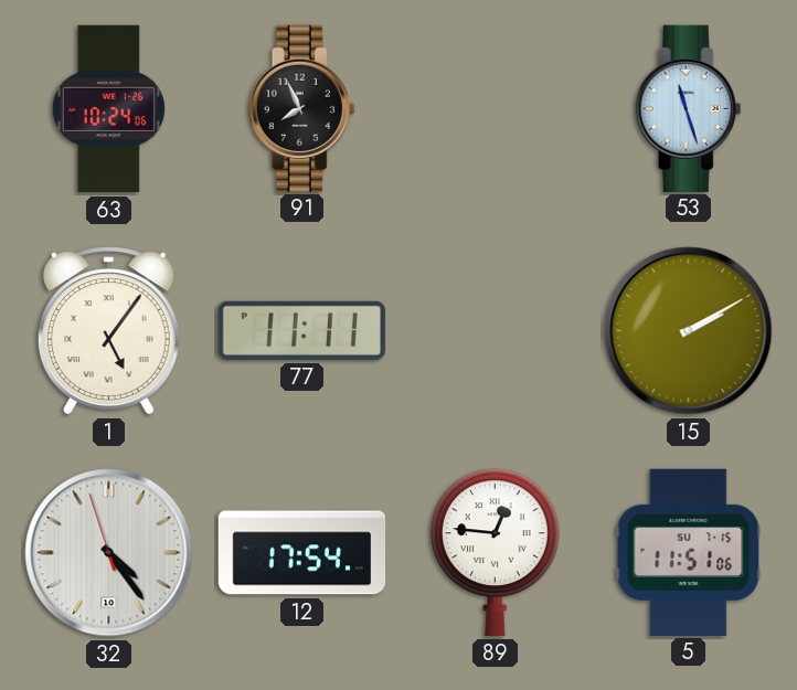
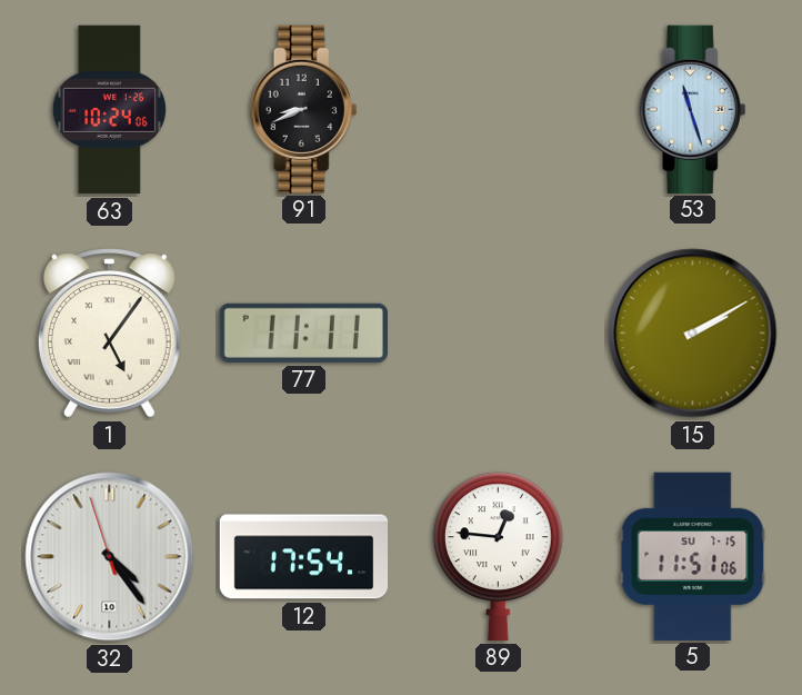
91: 7:56 -> 8:41 (304, 109)
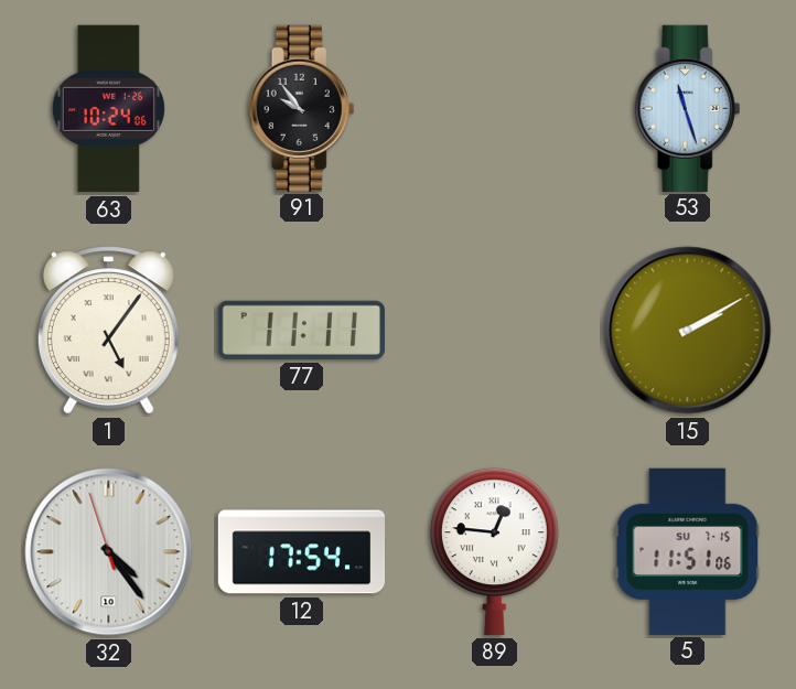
91: 8:41 -> 9:54 (302, 108)
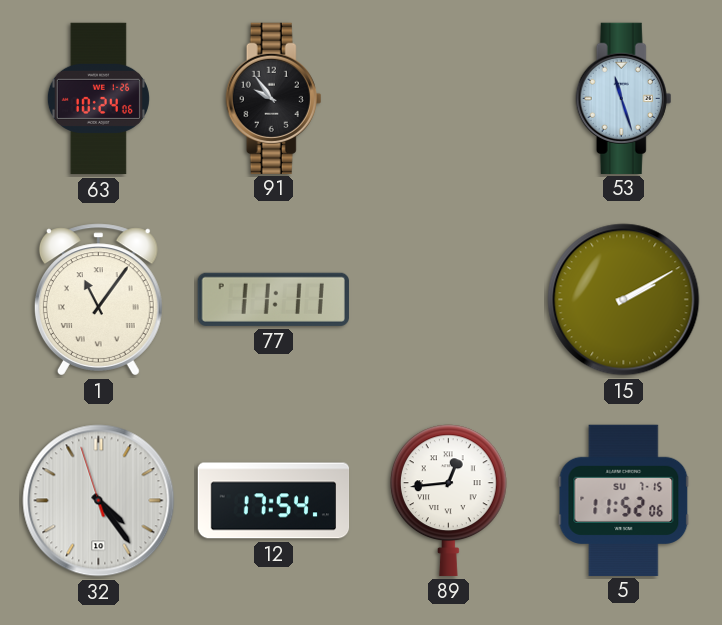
1: 5:06 -> 11:06 (98, 300)
89: 12:46 -> 12:44 (448, 500)
5: 11:51 -> 11:52 (624, 500)
